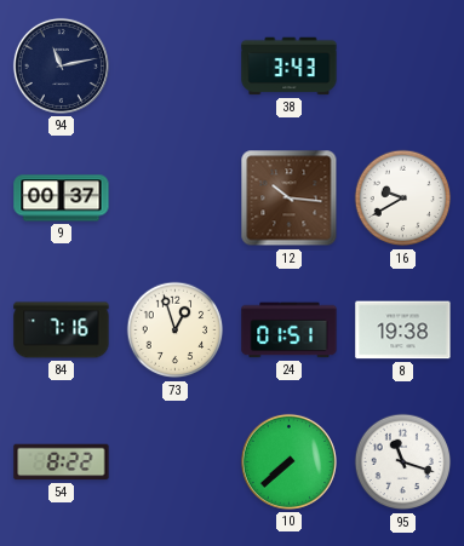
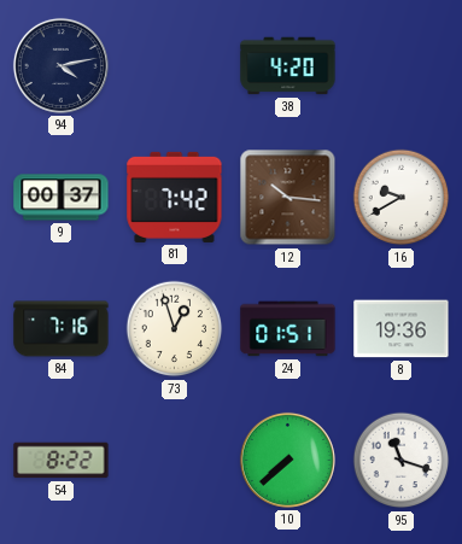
94: 11:13 -> 4:13 (60, 65)
38: 3:43 -> 4:20 (288, 66)
81: none -> 7:42 (175, 197)
8: 19:38 -> 19:36 (402, 329)
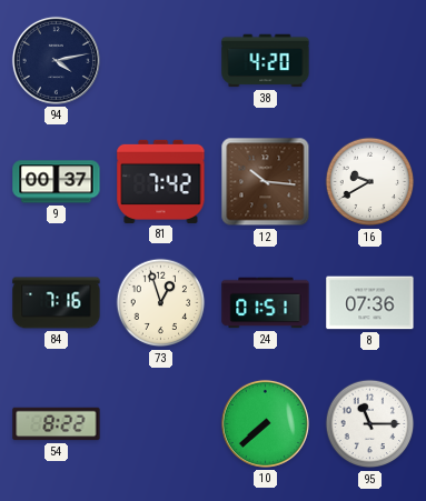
8: 19:36 -> 07:36 (370, 303)
95: 11:18 -> 11:15 (370, 424)
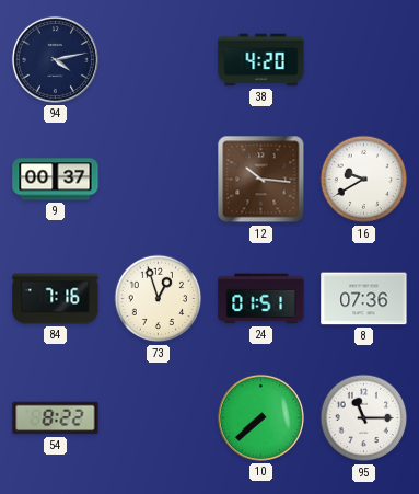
81: 7:42 -> none (161, 181)
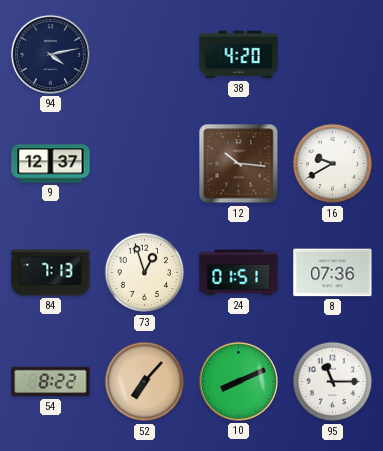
9: 00:37 -> 12:37 (51, 164)
84: 7:16 -> 7:13 (51, 273)
52: none -> 7:07 (145, 382)
10: 7:38 -> 8:11 (238, 381)
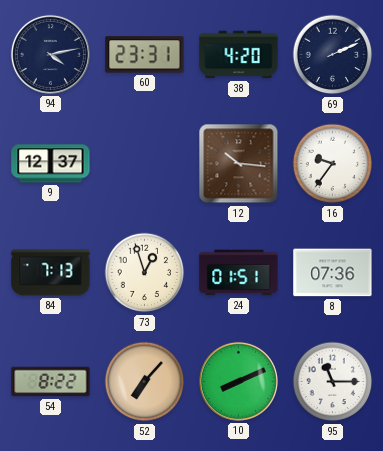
60: none -> 23:31 (145, 55)
69: none -> 2:11 (333, 55)
16: 9:40 -> 9:36 (333, 164)
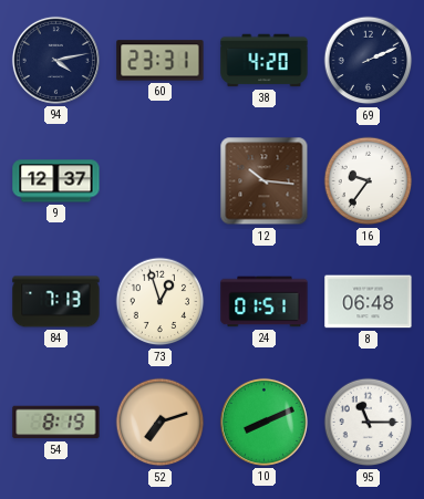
8: 07:36 -> 06:48 (369, 302)
54: 8:22 -> 8:19 (56, 423)
52: 7:07 -> 7:12 (161, 423)
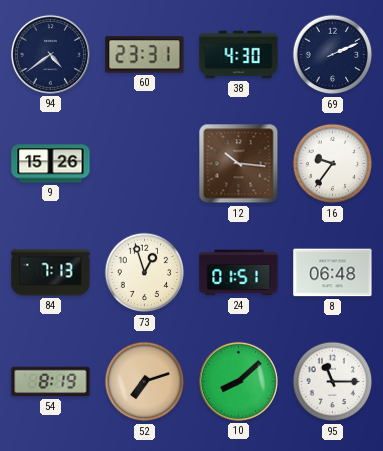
94: 4:13 -> 4:39 (50, 54)
38: 4:20 -> 4:30 (239, 55)
9: 12:37 -> 15:26 (51, 164)
10: 8:11 -> 8:08 (238, 381)
